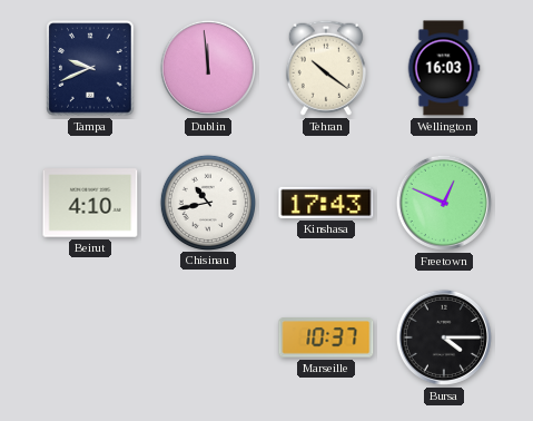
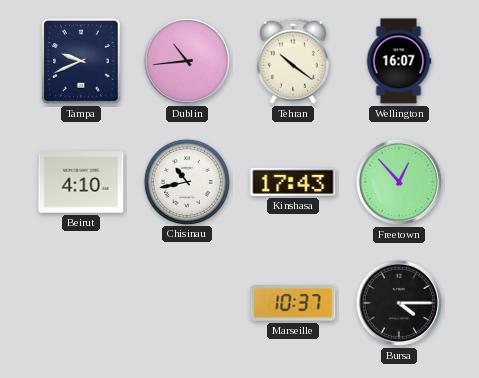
Dublin: 11:59 -> 10:44 (187, 61)
Wellington: 16:03 -> 16:07 (399, 61)
Freetown: 12:49 -> 12:53 (399, 182)
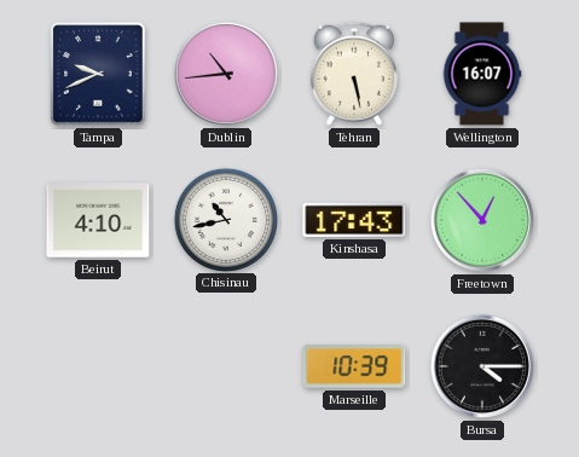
Tehran: 10:21 -> 5:28 (354, 74)
Marseille: 10:37 -> 10:39 (354, 368)
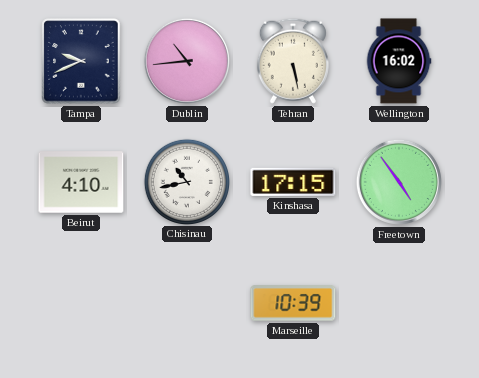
Wellington: 16:07 -> 16:02 (399, 61)
Kinshasa: 17:43 -> 17:15 (293, 182)
Freetown: 12:53 -> 4:54 (399, 182)
Bursa: 4:15 -> none (482, 366)
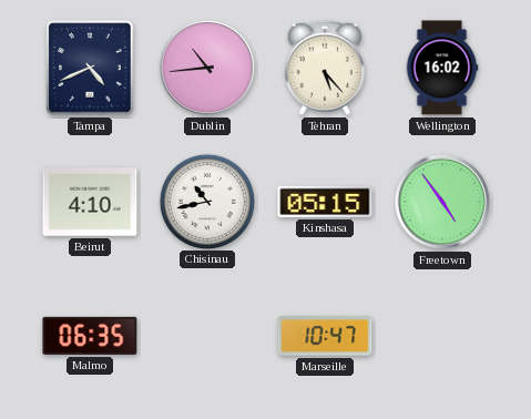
Tampa: 9:41 -> 4:41 (90, 68)
Tehran: 5:28 -> 5:23 (325, 68)
Kinshasa: 17:15 -> 05:15 (325, 202)
Malmo: none -> 06:35 (90, 336)
Marseille: 10:39 -> 10:47 (325, 337)
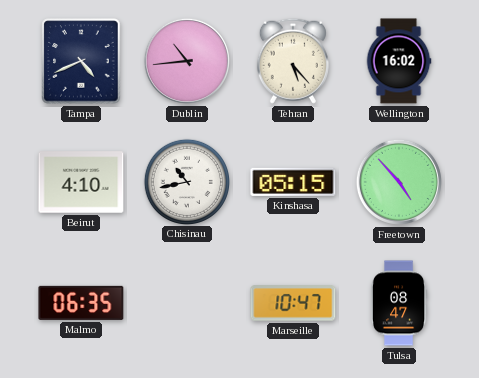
Freetown: 4:54 -> 4:53 (399, 182)
Tulsa: none -> 08:47 (399, 303)
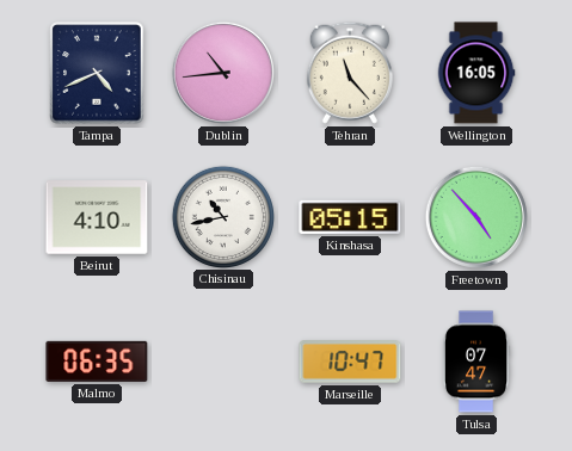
Tehran: 5:23 -> 11:23 (350, 73)
Wellington: 16:02 -> 16:05 (476, 73)
Tulsa: 08:47 -> 07:47 (476, 362)
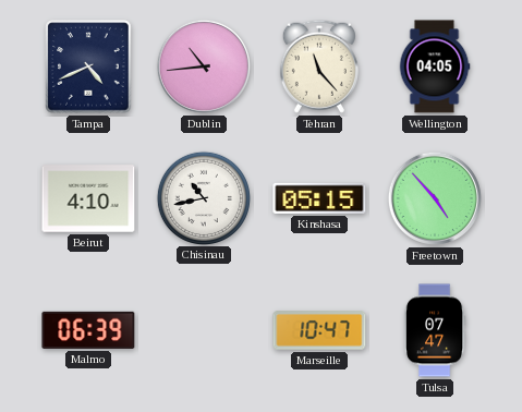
Wellington: 16:05 -> 04:05 (435, 66)
Malmo: 06:35 -> 06:39 (88, 330)
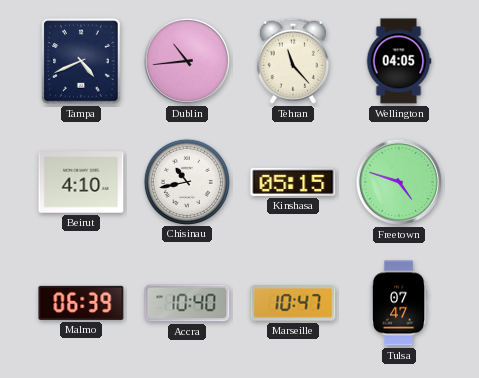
Freetown: 4:53 -> 4:48 (399, 182)
Accra: none -> 10:40 (187, 303)
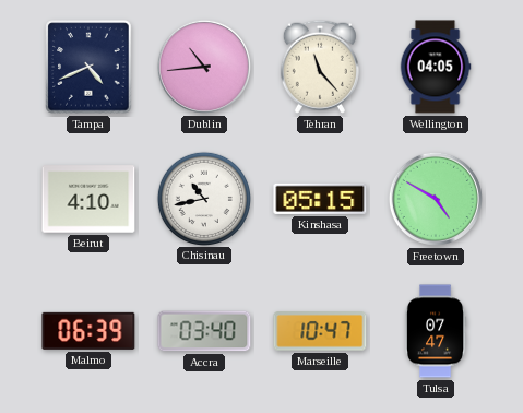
Freetown: 4:48 -> 4:50 (436, 199)
Accra: 10:40 -> 03:40 (204, 331)
